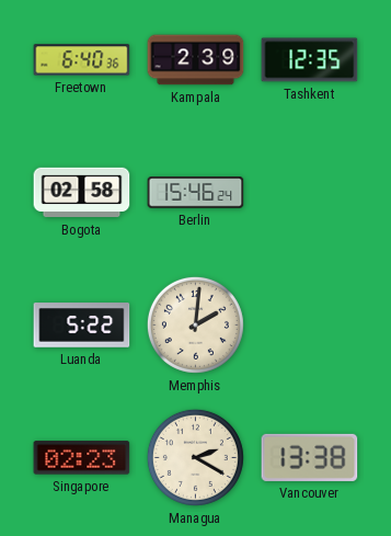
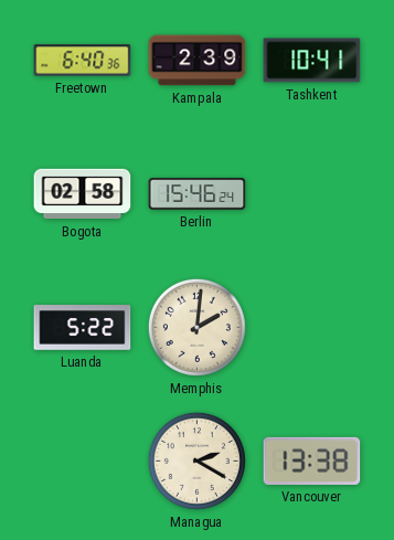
Tashkent: 12:35 -> 10:41 (312, 61)
Singapore: 02:23 -> none (82, 458)
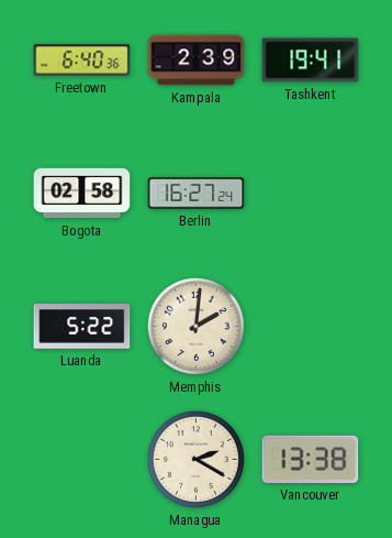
Tashkent: 10:41 -> 19:41 (311, 61)
Berlin: 15:46 -> 16:27 (197, 194)
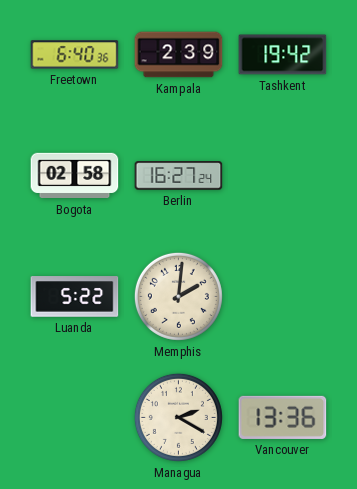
Tashkent: 19:41 -> 19:42 (283, 55)
Vancouver: 13:38 -> 13:36 (283, 417)
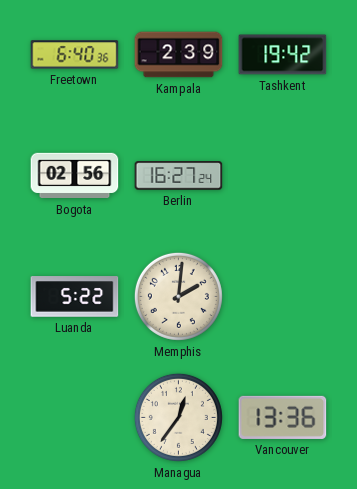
Bogota: 02:58 -> 02:56 (75, 176)
Managua: 2:20 -> 12:36 (178, 417)
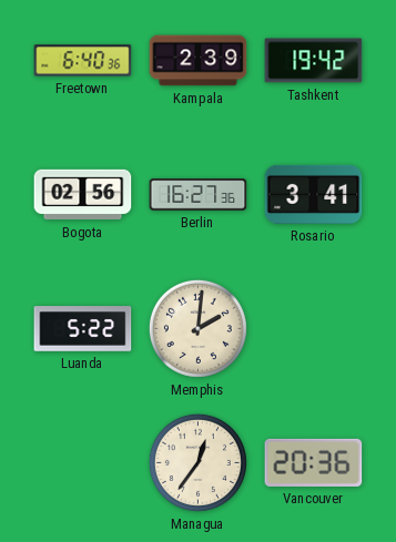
Berlin: 16:27:24 -> 16:27:36 (199, 195)
Rosario: none -> 3:41 (314, 194)
Vancouver: 13:36 -> 20:36 (314, 462)
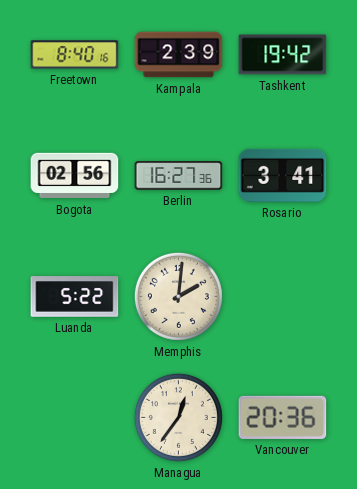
Freetown: 6:40 -> 8:40 (75, 55)
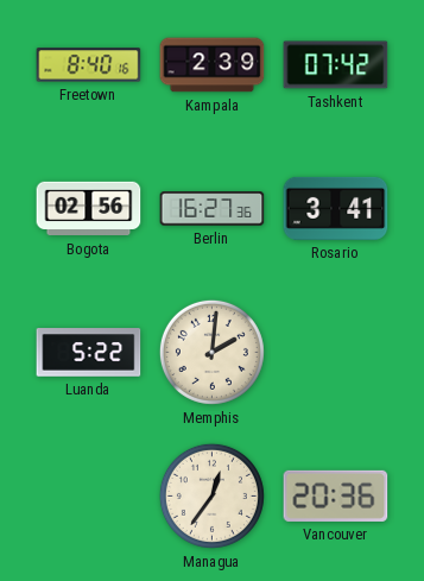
Tashkent: 19:42 -> 07:42 (336, 65)
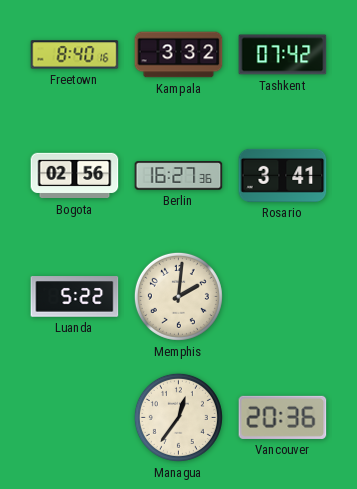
Kampala: 2:39 -> 3:32 (179, 55)
